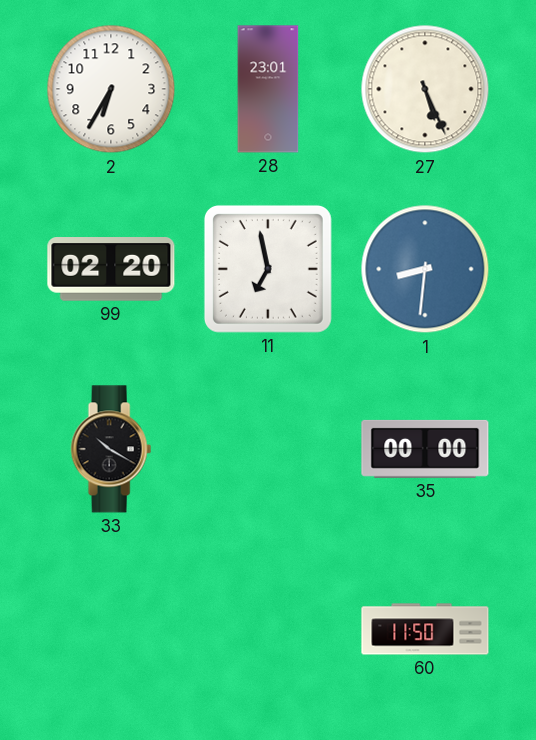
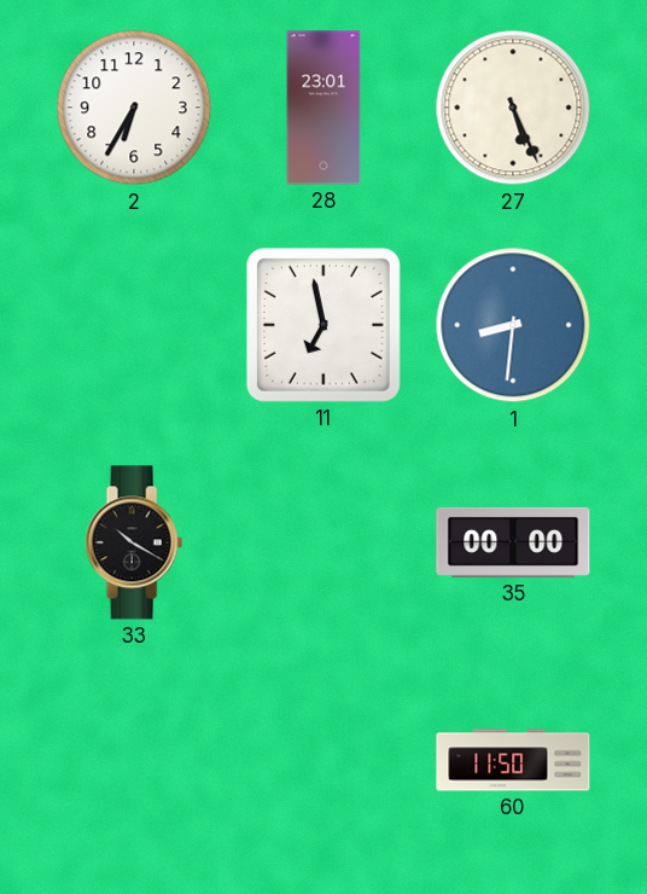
99: 02:20 -> none (111, 270)
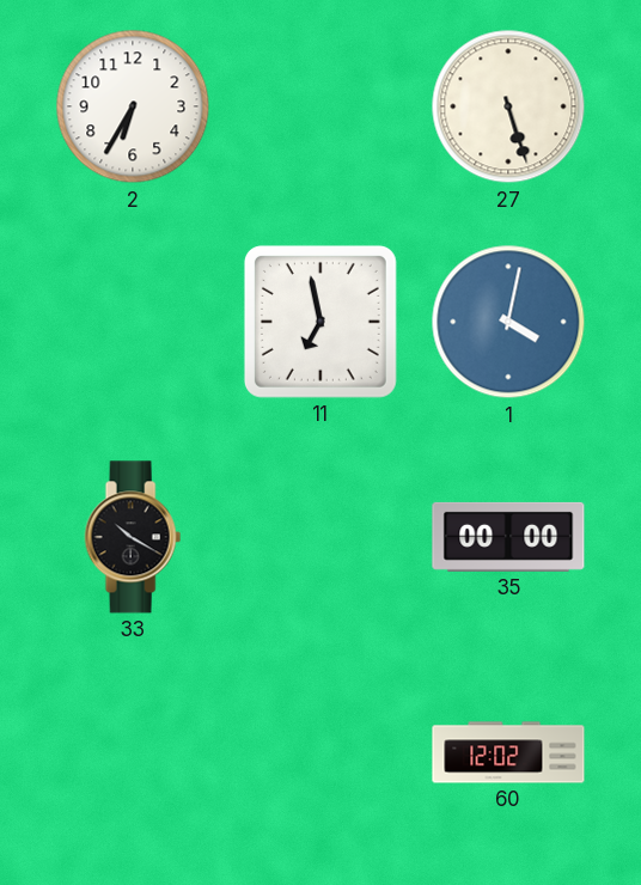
28: 23:01 -> none (323, 108)
27: 5:26 -> 5:27 (508, 106)
1: 8:31 -> 4:02 (508, 322)
60: 11:50 -> 12:02 (508, 752)
